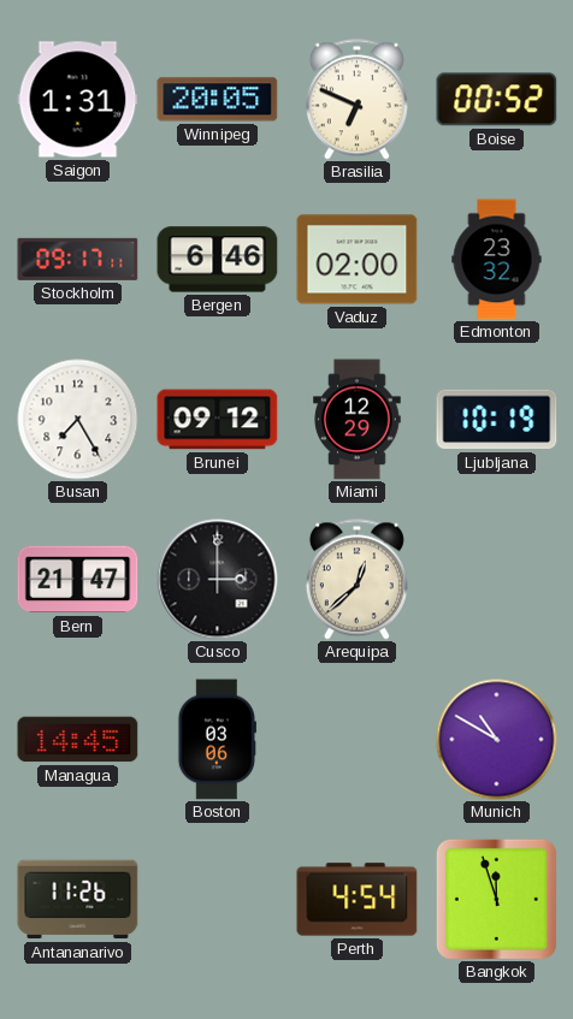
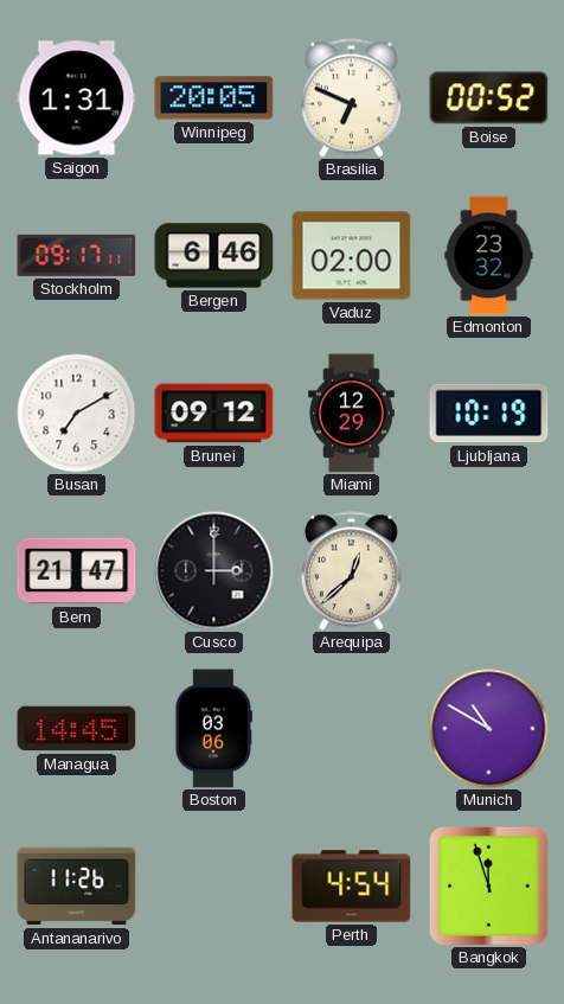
Busan: 7:25 -> 7:10 (77, 414)
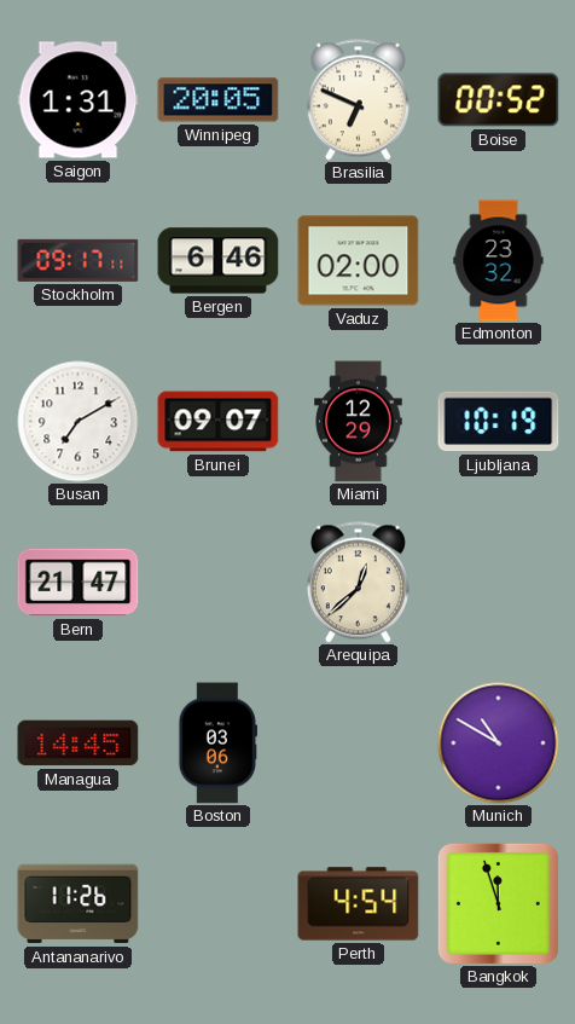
Brunei: 09:12 -> 09:07 (219, 422)
Cusco: 3:00 -> none (214, 571)
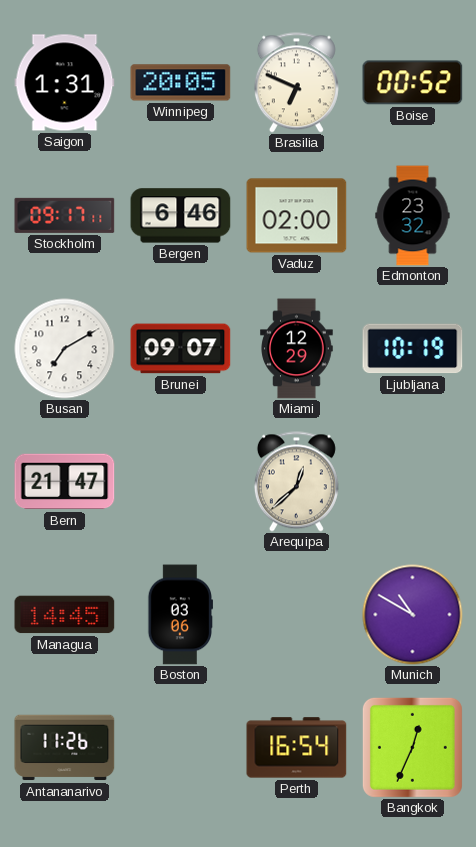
Perth: 4:54 -> 16:54 (297, 748)
Bangkok: 11:57 -> 12:34 (412, 747)
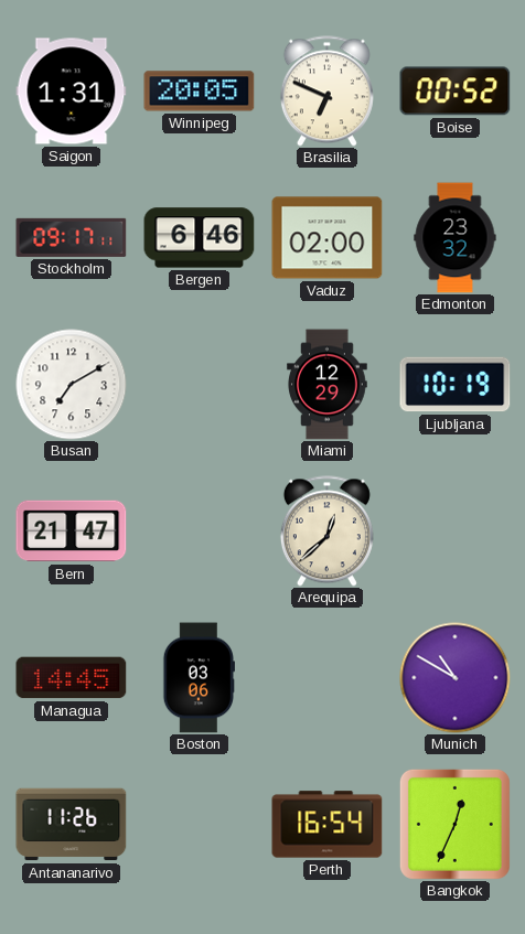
Brunei: 09:07 -> none (181, 349)
